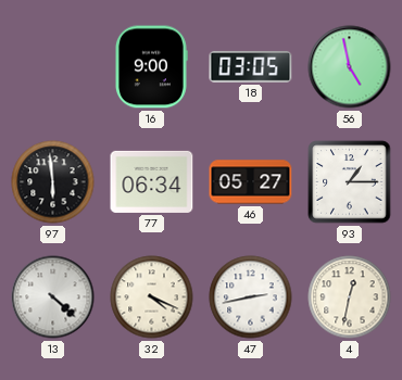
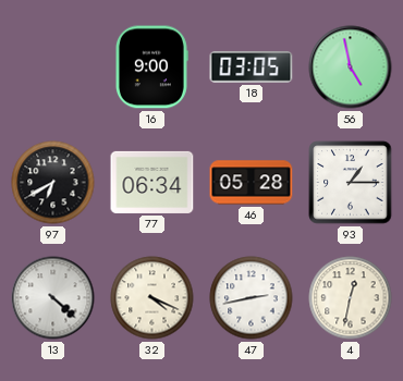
97: 5:59 -> 6:40 (53, 183)
46: 05:27 -> 05:28 (252, 183)
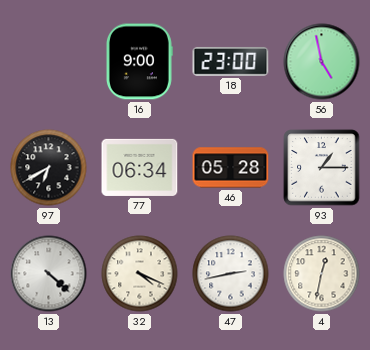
18: 03:05 -> 23:00 (231, 61)
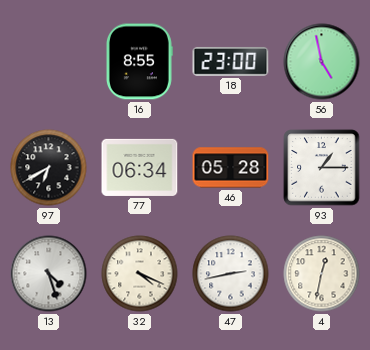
16: 9:00 -> 8:55 (139, 62)
13: 4:22 -> 4:27 (49, 274)
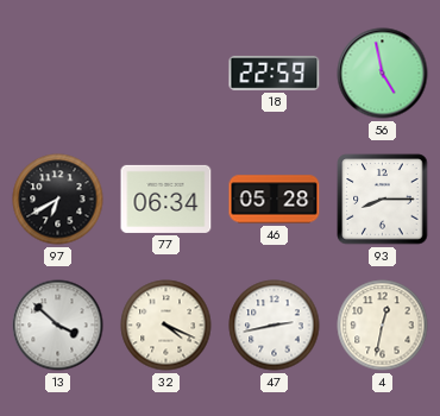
16: 8:55 -> none (139, 62)
18: 23:00 -> 22:59 (275, 73)
93: 1:15 -> 8:15 (383, 200)
13: 4:27 -> 3:52 (58, 326)
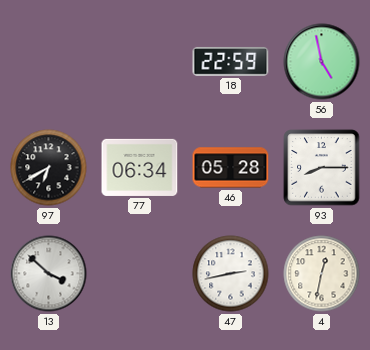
32: 4:19 -> none (166, 326)
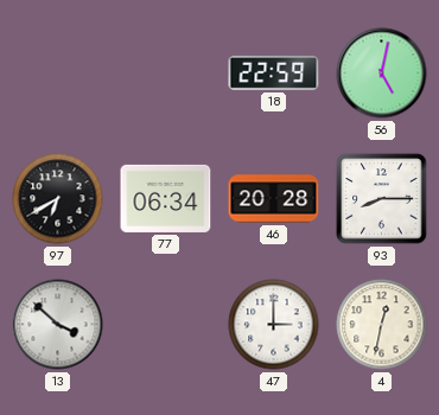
56: 4:58 -> 5:02 (382, 74)
46: 05:28 -> 20:28 (274, 199)
47: 2:43 -> 3:00 (274, 325)
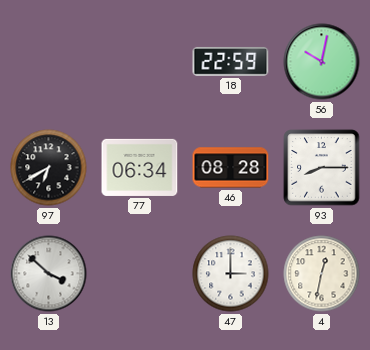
56: 5:02 -> 10:02 (322, 62)
46: 20:28 -> 08:28 (231, 168)
